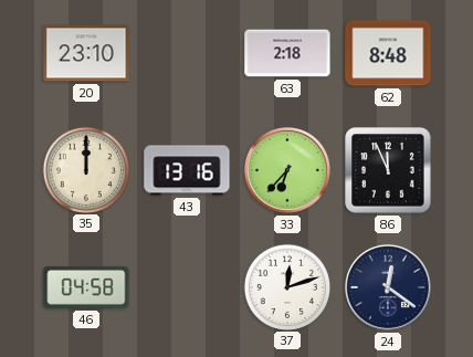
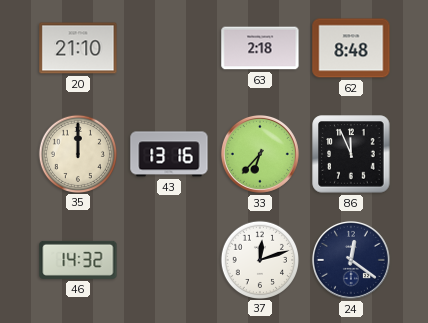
20: 23:10 -> 21:10 (78, 48)
46: 04:58 -> 14:32 (78, 260)
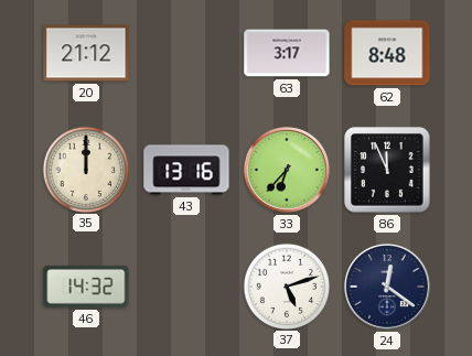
20: 21:10 -> 21:12 (86, 53)
63: 2:18 -> 3:17 (287, 53)
37: 12:12 -> 5:12 (286, 285)
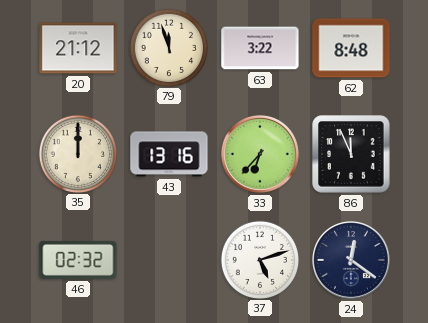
79: none -> 11:57 (168, 47)
63: 3:17 -> 3:22 (260, 48)
46: 14:32 -> 02:32 (78, 260)
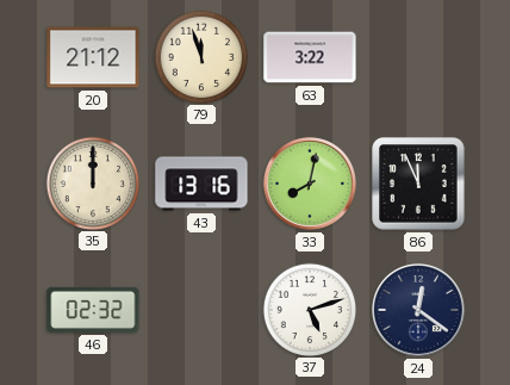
62: 8:48 -> none (351, 48)
33: 6:37 -> 8:02 (310, 184)
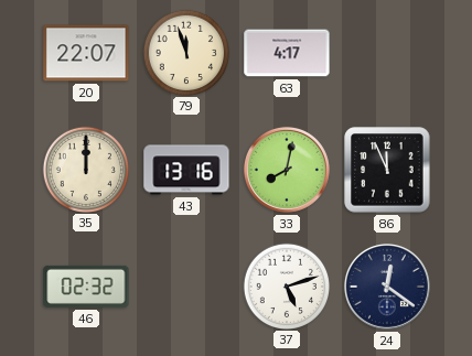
20: 21:12 -> 22:07 (86, 53)
63: 3:22 -> 4:17 (287, 53)
